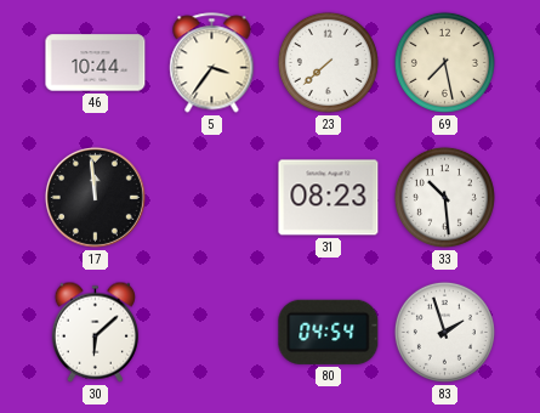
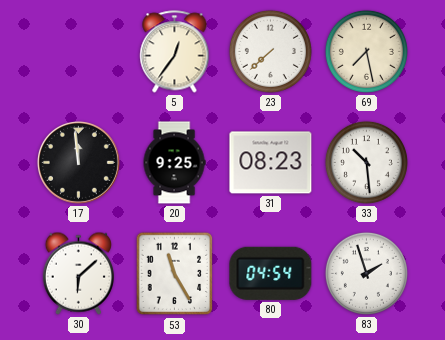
46: 10:44 -> none (96, 63)
5: 3:36 -> 12:36 (175, 52)
20: none -> 9:25 (174, 163)
53: none -> 11:25 (175, 274)
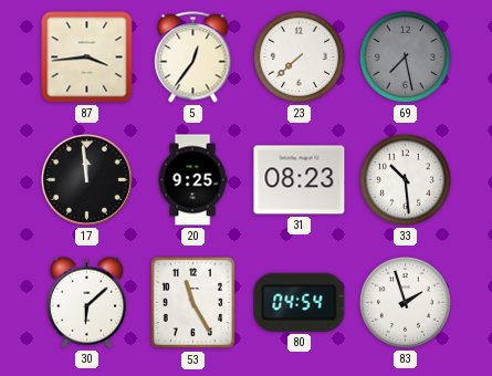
87: none -> 3:44 (87, 58)
69 dial: cream -> grey (405, 56)
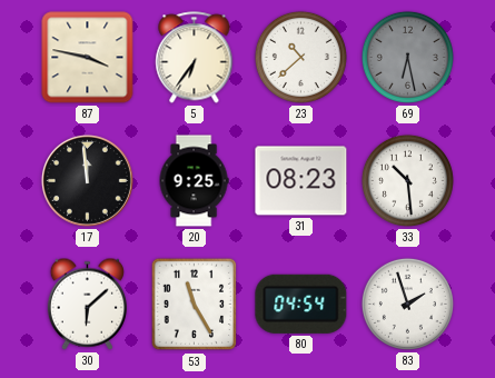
87: 3:44 -> 3:47 (88, 58)
5: 12:36 -> 6:36 (195, 58)
23: 7:38 -> 10:38 (300, 57)
69: 7:28 -> 6:28 (407, 57)
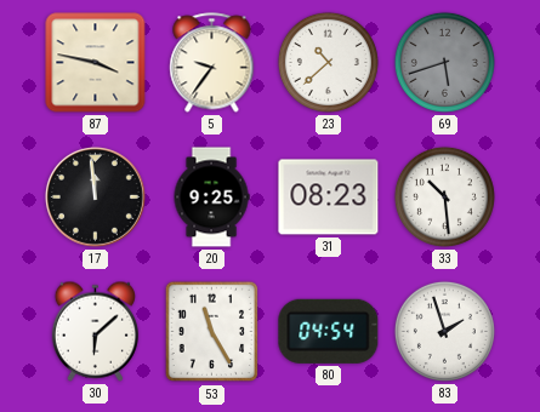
5: 6:36 -> 9:36 (212, 63)
69: 6:28 -> 5:42 (444, 62)
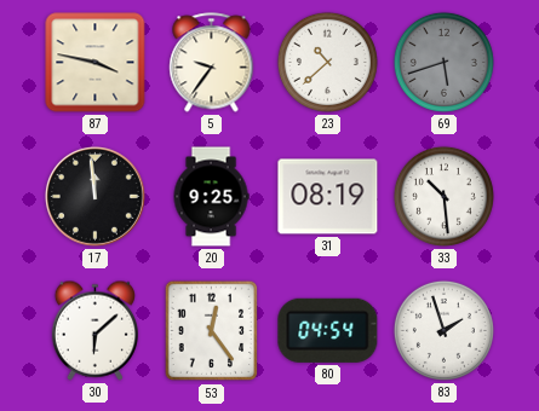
31: 08:23 -> 08:19 (328, 197)
53: 11:25 -> 12:24 (212, 331)
